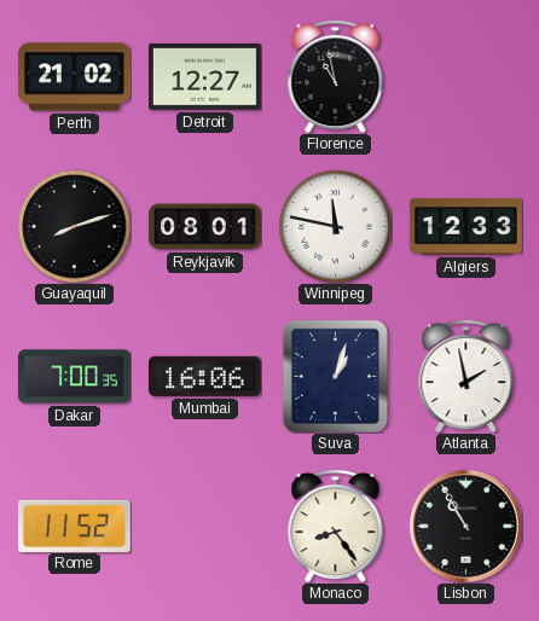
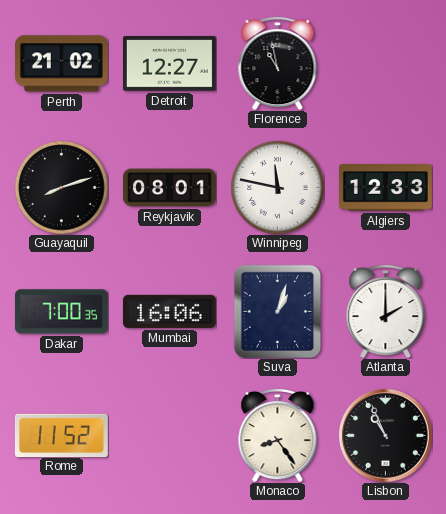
Atlanta: 1:58 -> 2:00 (386, 311)
Lisbon: 10:55 -> 10:56 (385, 435)
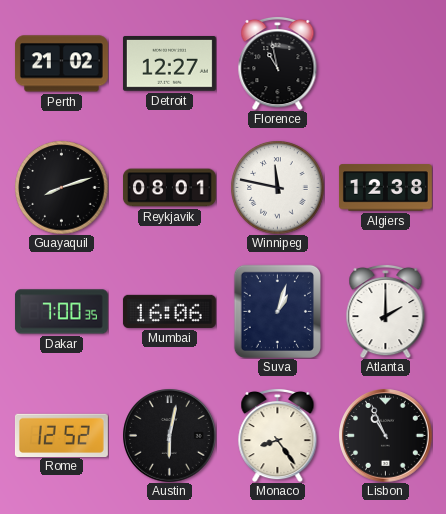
Algiers: 12:33 -> 12:38 (385, 188)
Rome: 11:52 -> 12:52 (61, 435)
Austin: none -> 6:02 (169, 435)
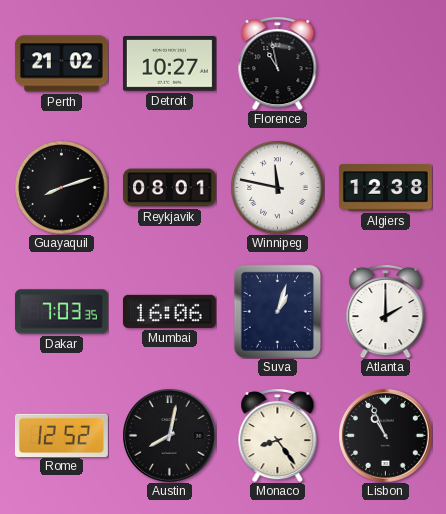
Detroit: 12:27 -> 10:27 (169, 64)
Dakar: 7:00 -> 7:03 (61, 312)
Austin: 6:02 -> 8:02 (169, 435)
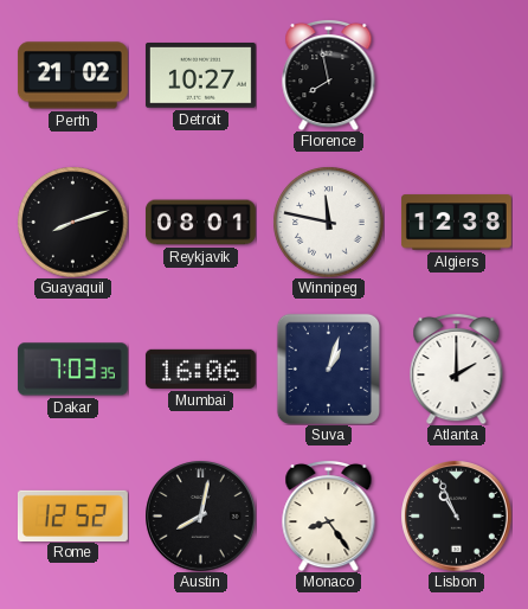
Florence: 10:58 -> 7:58 (329, 75)
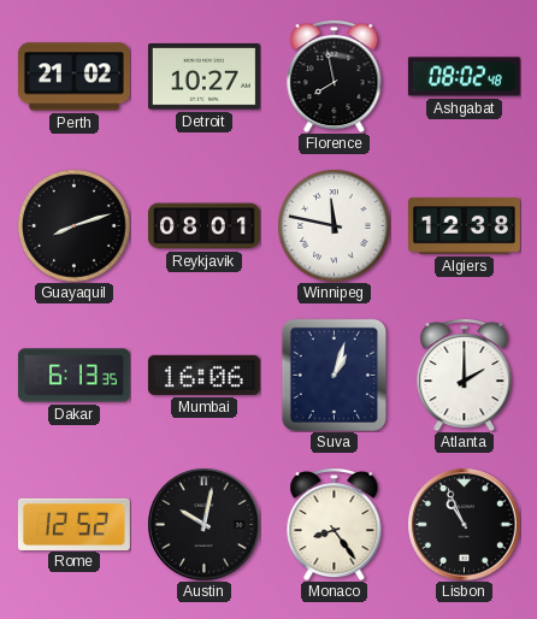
Ashgabat: none -> 08:02 (464, 77)
Dakar: 7:03 -> 6:13 (73, 376)
Austin: 8:02 -> 10:02 (203, 524)
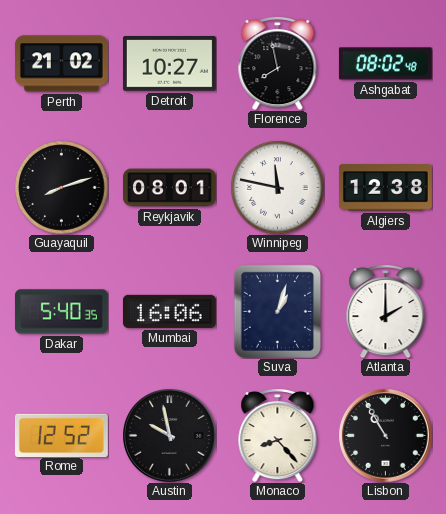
Dakar: 6:13 -> 5:40 (61, 312)
Austin: 10:02 -> 9:58 (169, 435)
Monaco: 8:24 -> 8:23 (278, 435)
Lisbon: 10:56 -> 10:55 (385, 435)
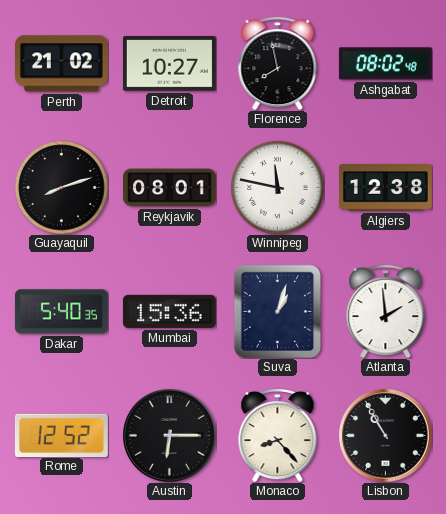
Mumbai: 16:06 -> 15:36 (169, 311)
Atlanta: 2:00 -> 1:59 (386, 311)
Austin: 9:58 -> 6:15 (169, 435)
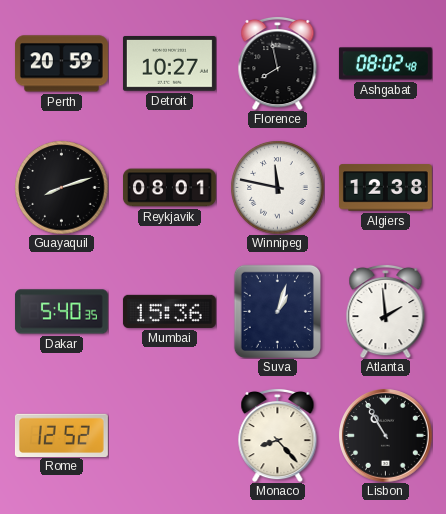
Perth: 21:02 -> 20:59 (61, 64)
Austin: 6:15 -> none (169, 435)
